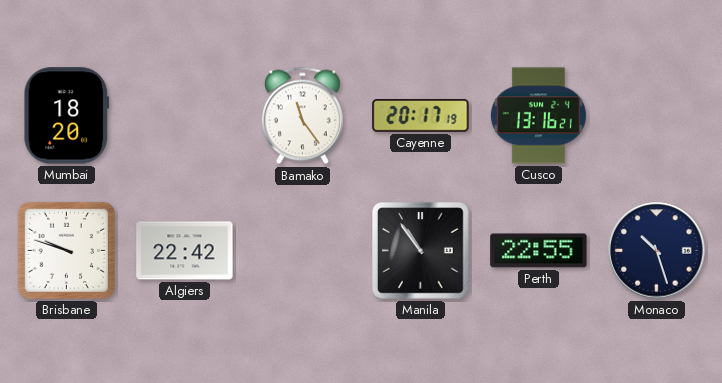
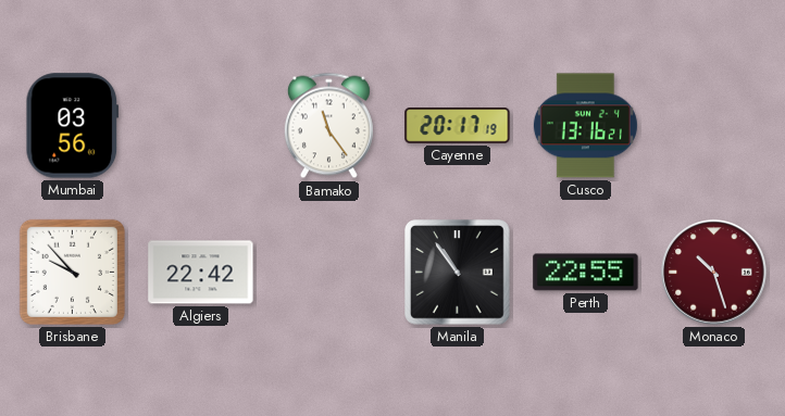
Mumbai: 18:20 -> 03:56 (73, 126)
Brisbane: 9:48 -> 9:53 (72, 272)
Monaco dial: navy -> burgundy (714, 273)
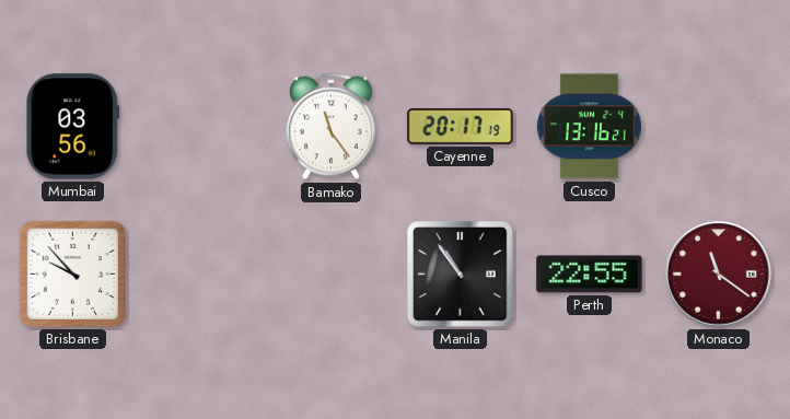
Algiers: 22:42 -> none (201, 273)
Monaco: 10:27 -> 11:21 (719, 275)
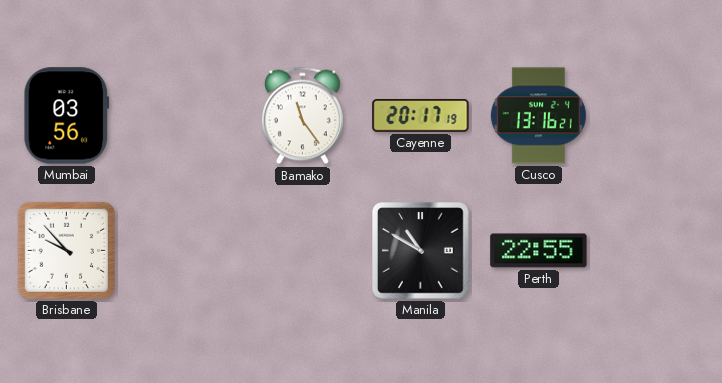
Manila: 10:54 -> 10:50 (421, 251)
Monaco: 11:21 -> none (719, 275)
